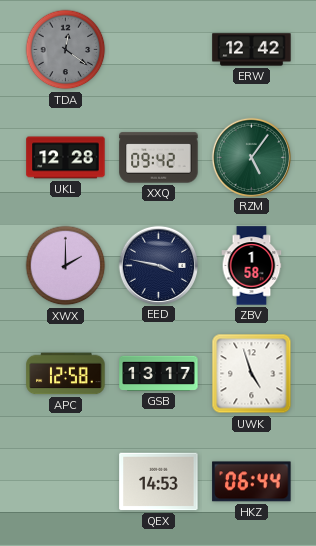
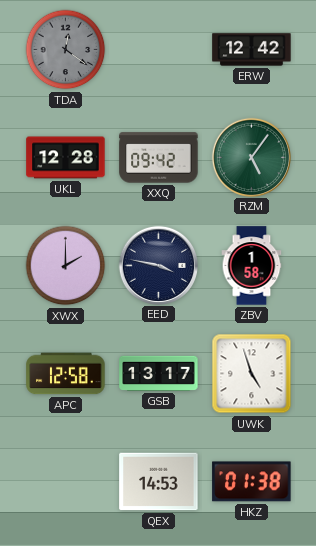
HKZ: 06:44 -> 01:38 (252, 482)
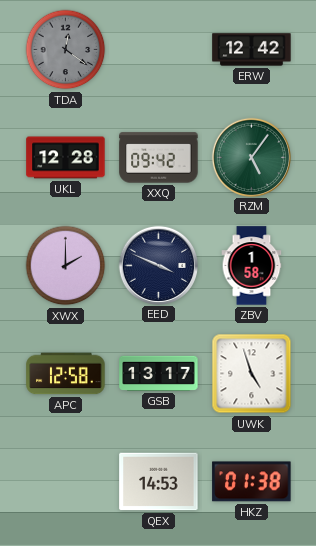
EED: 3:47 -> 3:49 (158, 265)
